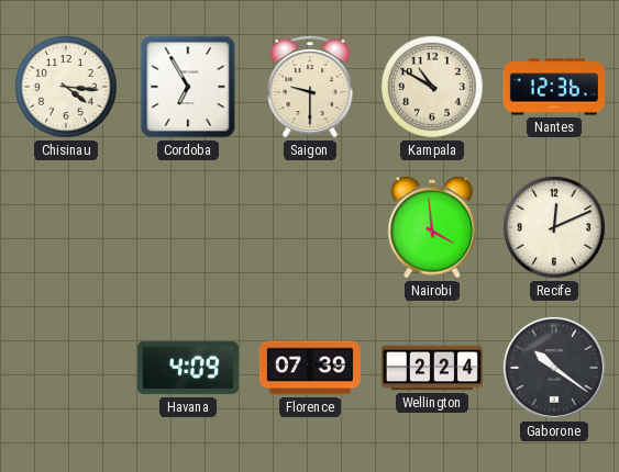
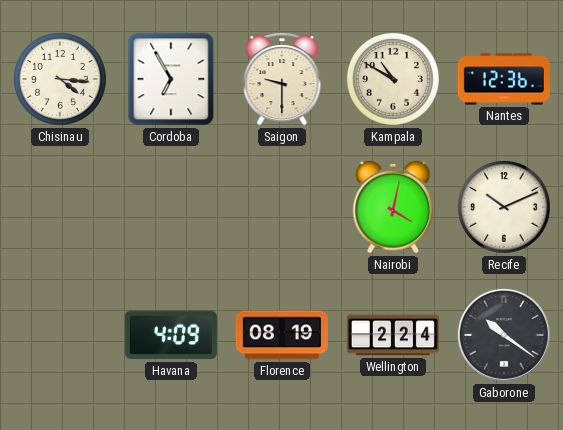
Nairobi: 3:59 -> 4:02 (393, 207)
Recife: 12:11 -> 10:11 (505, 208)
Florence: 07:39 -> 08:19 (282, 335)
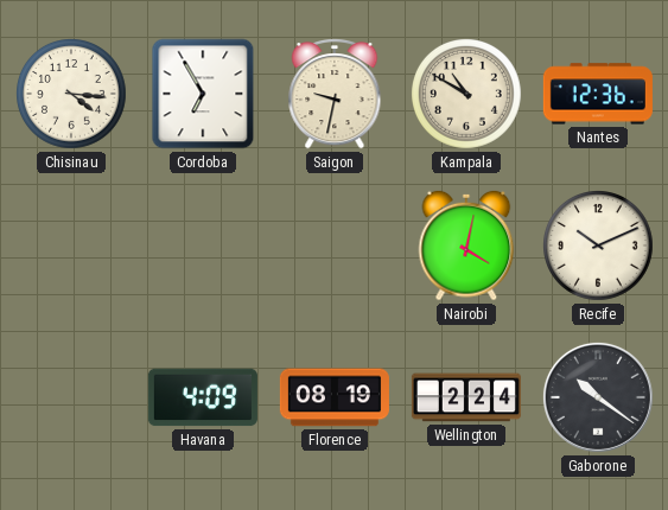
Saigon: 9:30 -> 9:32 (335, 94)
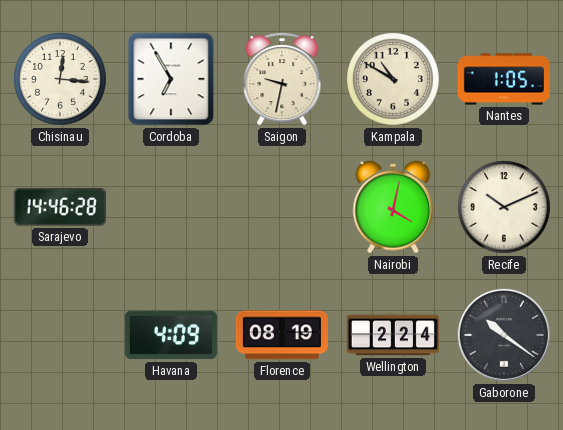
Chisinau: 4:16 -> 12:16 (61, 80)
Nantes: 12:36 -> 1:05 (504, 79)
Sarajevo: none -> 14:46 (60, 207)
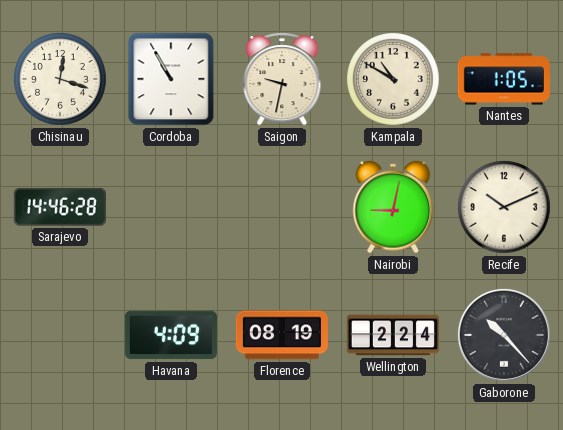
Chisinau: 12:16 -> 12:18 (61, 80)
Cordoba: 6:55 -> 10:55 (171, 79)
Nairobi: 4:02 -> 9:02 (393, 207)
Gaborone: 10:21 -> 10:23 (504, 335)
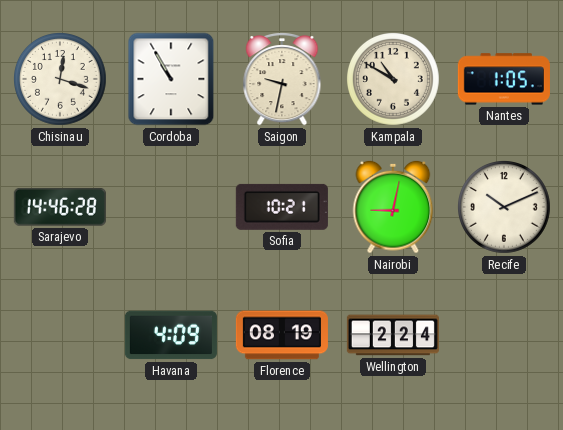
Sofia: none -> 10:21 (282, 207)
Gaborone: 10:23 -> none (504, 335)
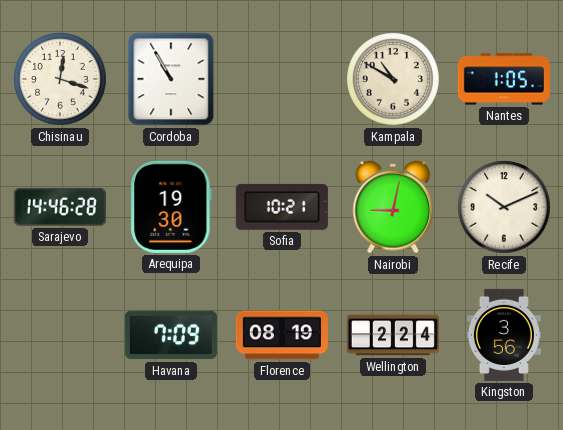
Saigon: 9:32 -> none (282, 79)
Arequipa: none -> 19:30 (171, 207)
Havana: 4:09 -> 7:09 (171, 335)
Kingston: none -> 3:56 (504, 335)
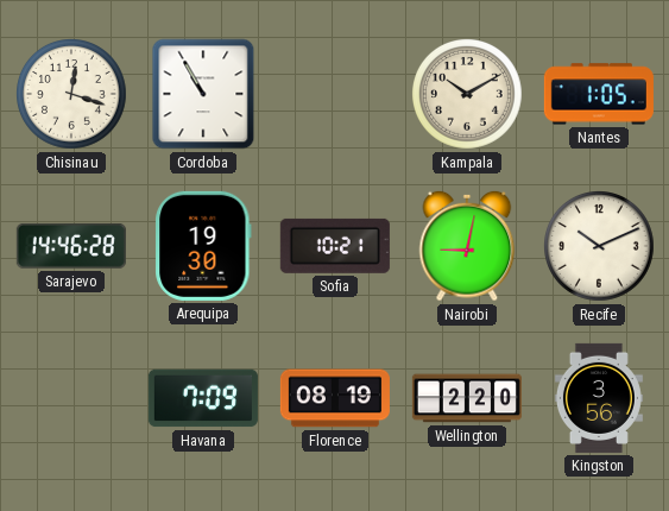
Kampala: 10:50 -> 10:10 (468, 95)
Wellington: 2:24 -> 2:20 (467, 398)
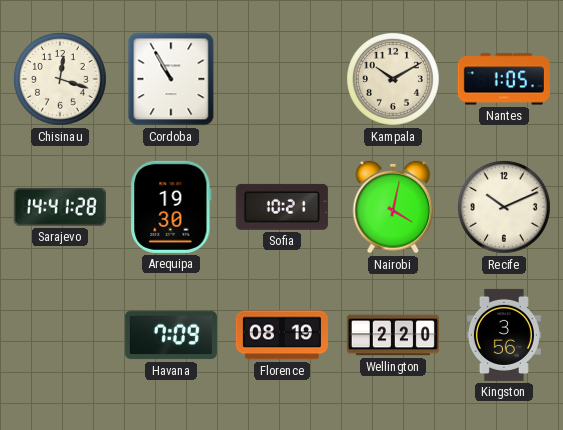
Sarajevo: 14:46 -> 14:41 (60, 207)
Nairobi: 9:02 -> 4:02 (393, 207)
